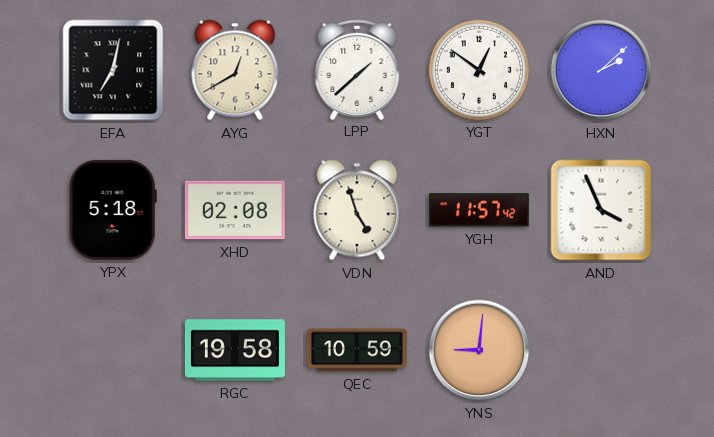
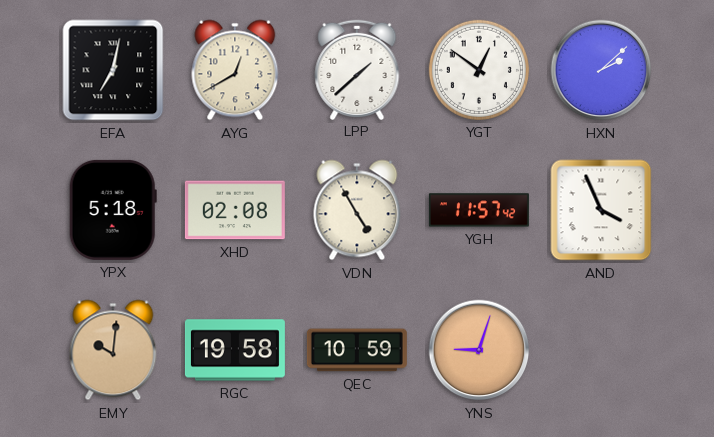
VDN: 4:57 -> 4:55 (357, 210)
EMY: none -> 10:01 (113, 350)
YNS: 9:01 -> 9:03 (479, 350)
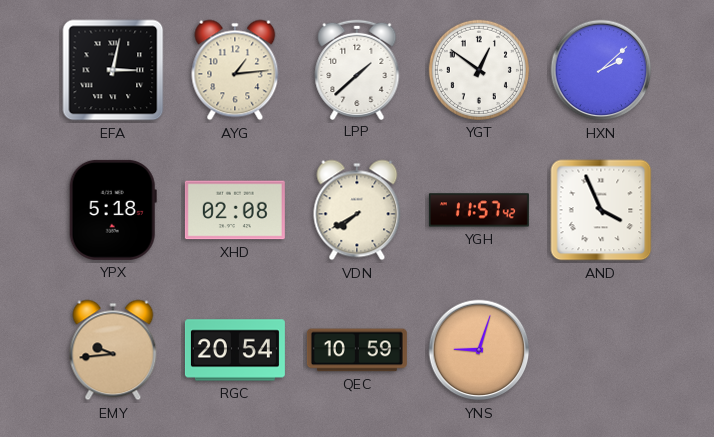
EFA: 7:02 -> 3:02 (113, 70)
AYG: 12:40 -> 1:14 (235, 70)
VDN: 4:55 -> 7:40 (357, 210)
EMY: 10:01 -> 9:44 (113, 350)
RGC: 19:58 -> 20:54 (235, 350)
